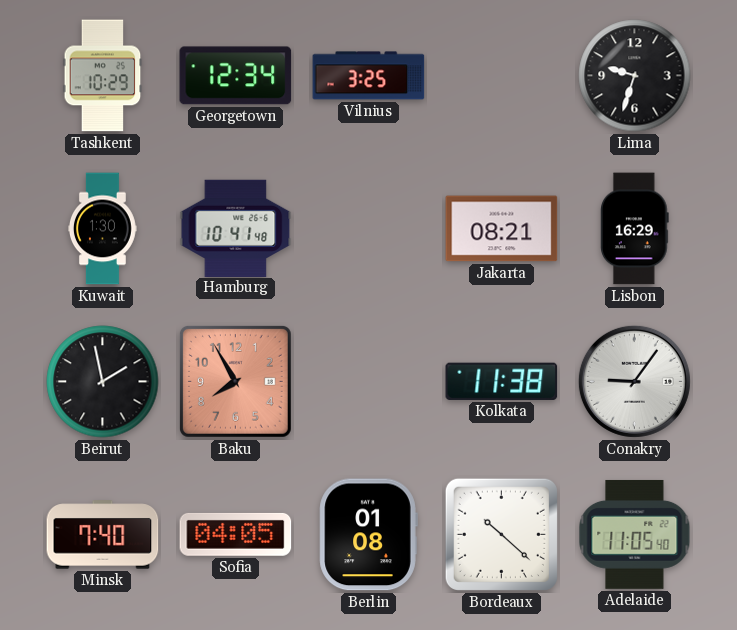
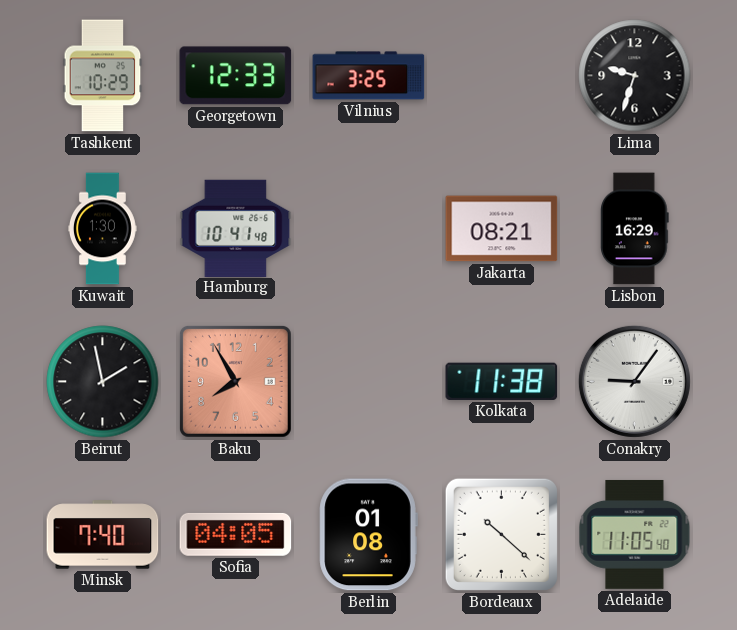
Georgetown: 12:34 -> 12:33 (236, 76)
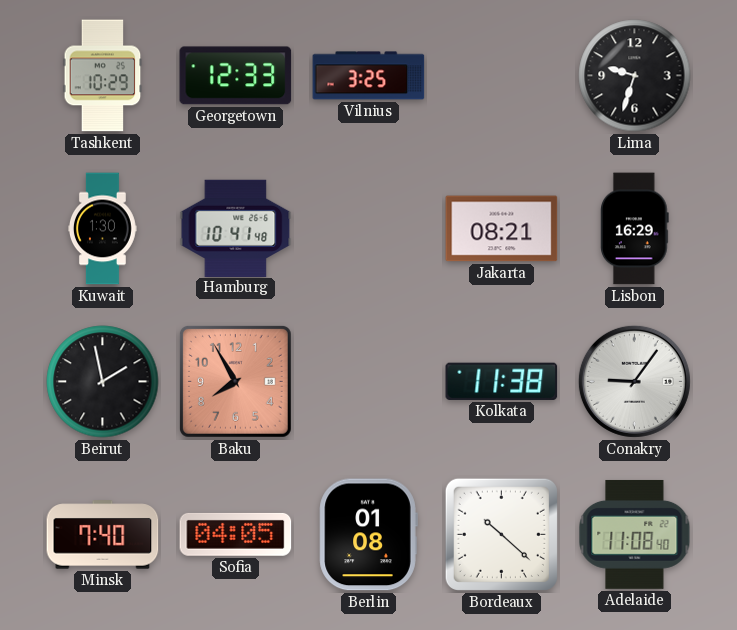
Adelaide: 11:05 -> 11:08 (635, 534)
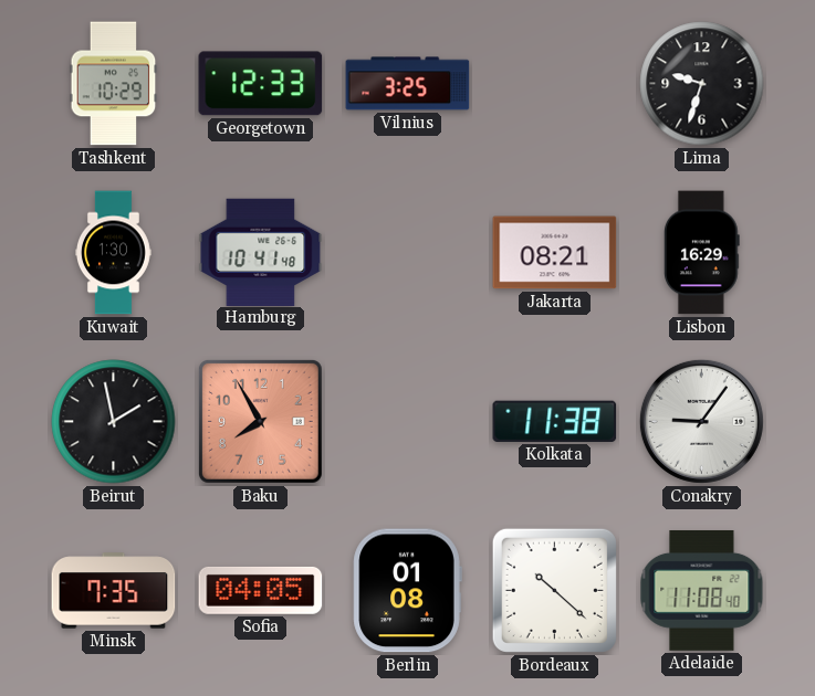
Minsk: 7:40 -> 7:35 (114, 591)
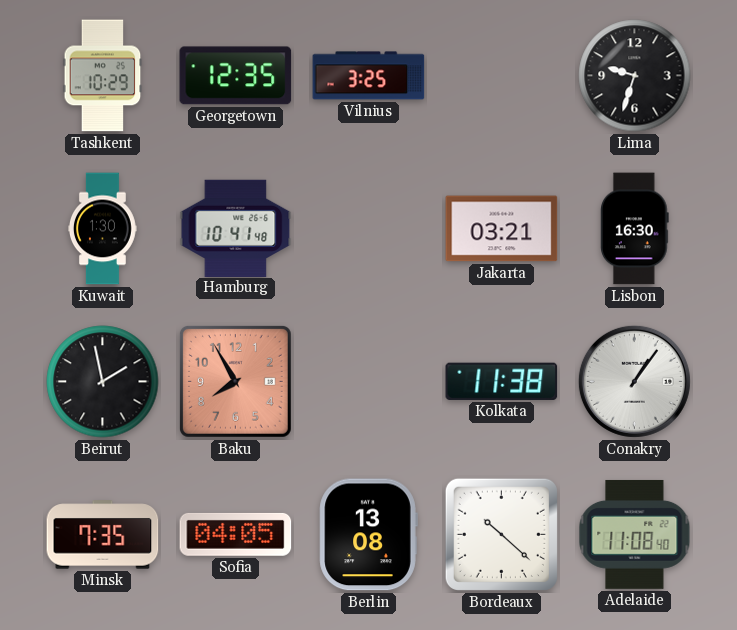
Georgetown: 12:33 -> 12:35 (236, 76)
Jakarta: 08:21 -> 03:21 (502, 229)
Lisbon: 16:29 -> 16:30 (635, 229)
Conakry: 9:06 -> 1:06 (634, 381)
Berlin: 01:08 -> 13:08 (368, 535)
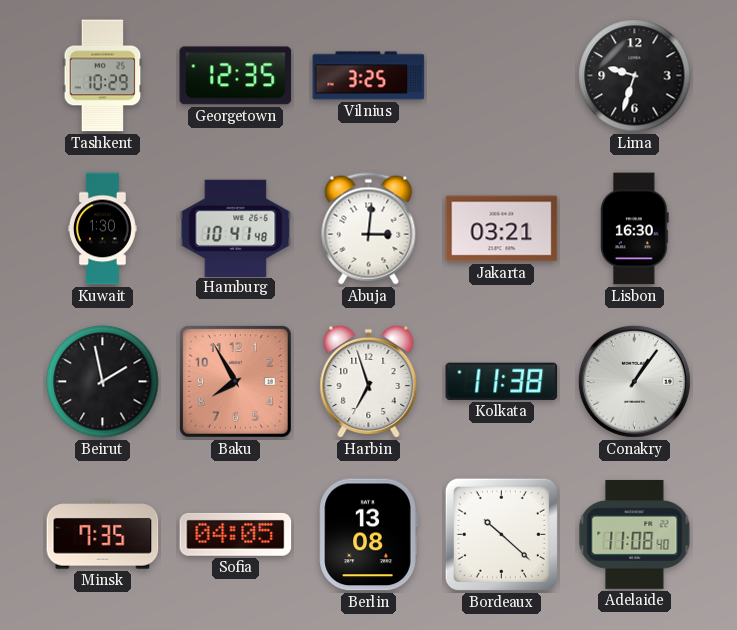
Abuja: none -> 3:01 (369, 229)
Harbin: none -> 6:57 (369, 381)
